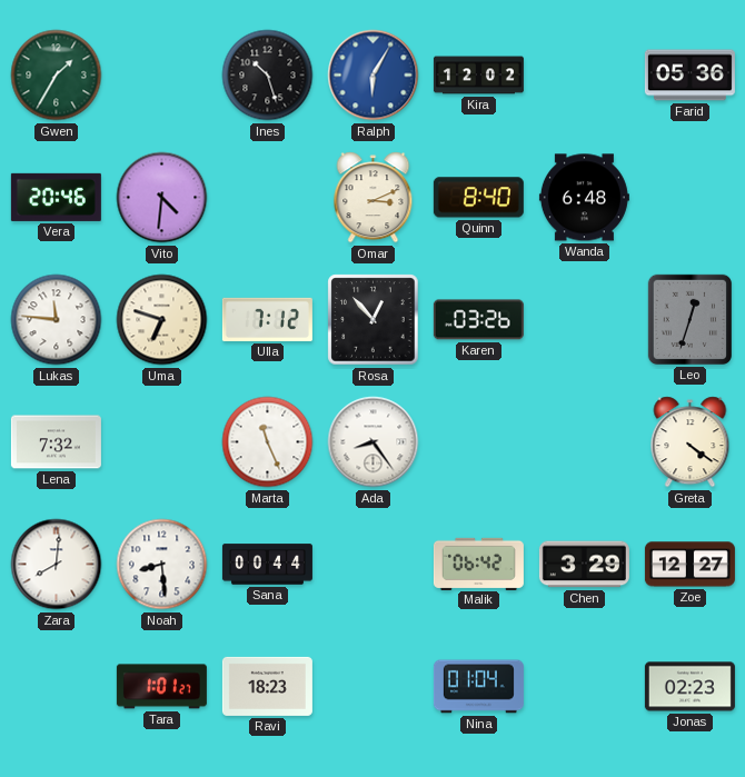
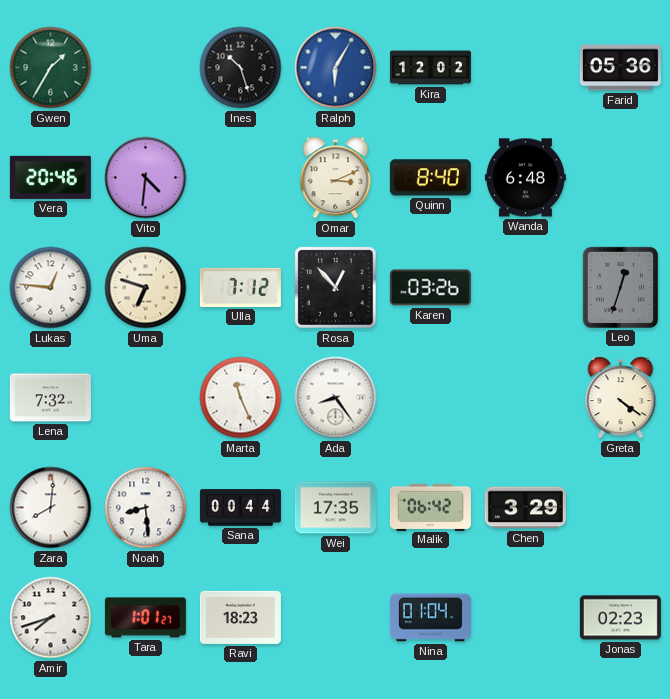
Lukas: 11:46 -> 12:46 (51, 288)
Wei: none -> 17:35 (335, 508)
Zoe: 12:27 -> none (689, 565)
Amir: none -> 7:42 (51, 618)
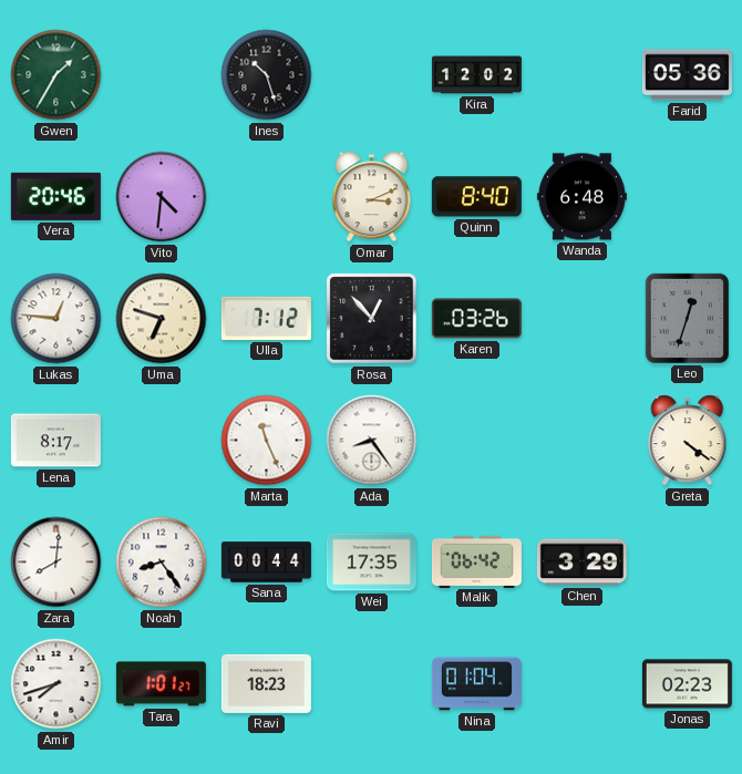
Ralph: 6:05 -> none (336, 68)
Lena: 7:32 -> 8:17 (55, 441)
Noah: 8:29 -> 8:24 (162, 563)
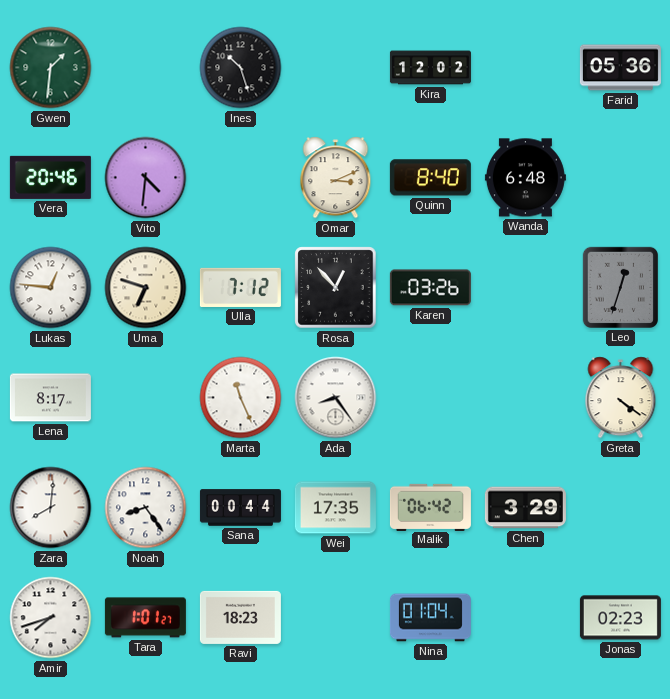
Gwen: 1:35 -> 1:31 (51, 68)
